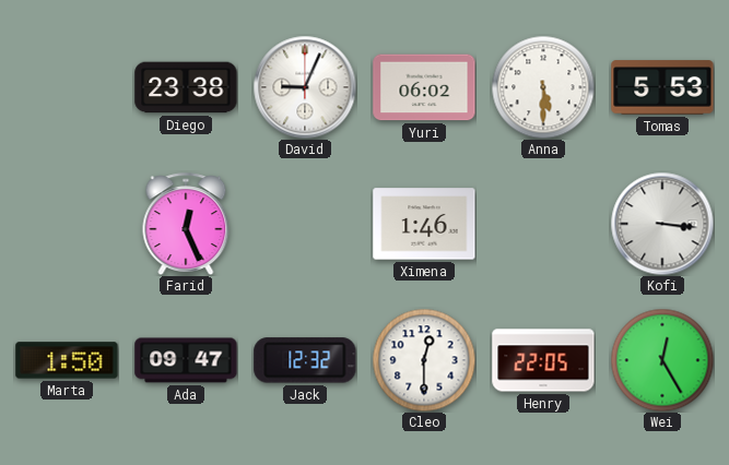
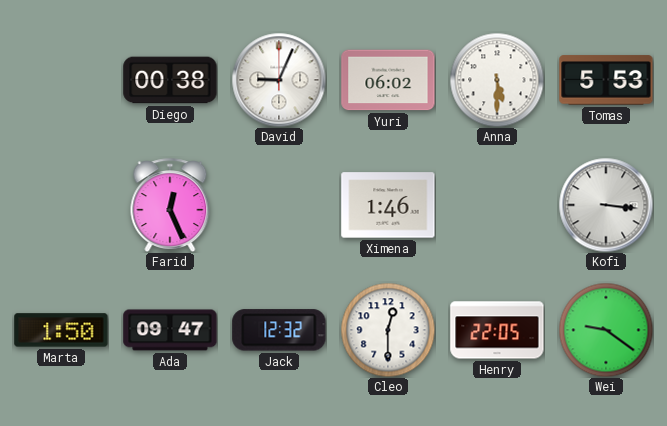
Diego: 23:38 -> 00:38 (170, 80)
Wei: 12:25 -> 9:21 (606, 330)
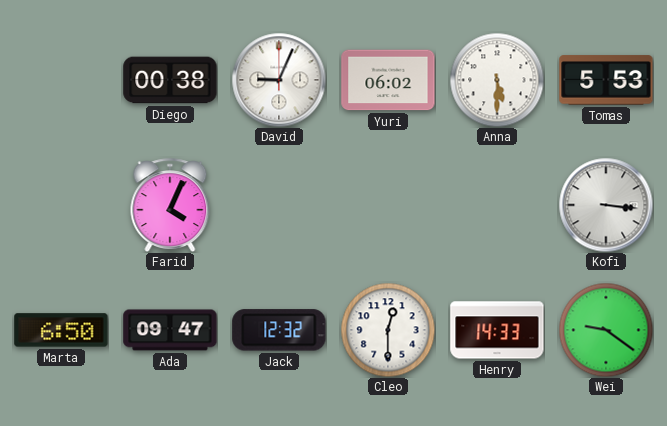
Farid: 12:26 -> 4:04 (170, 205)
Ximena: 1:46 -> none (388, 205)
Marta: 1:50 -> 6:50 (61, 330)
Henry: 22:05 -> 14:33 (497, 330)
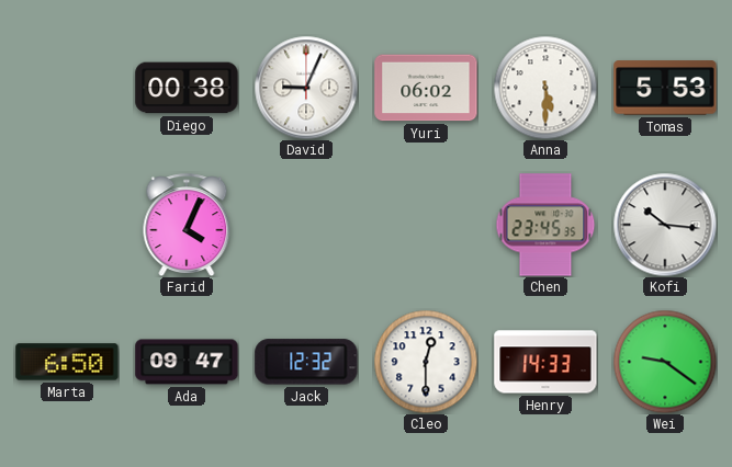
Chen: none -> 23:45 (545, 225)
Kofi: 3:16 -> 10:16 (665, 225)
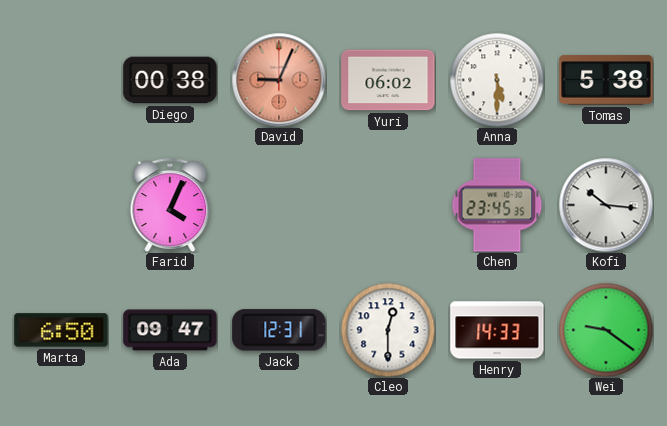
David dial: white -> salmon (279, 80)
Tomas: 5:53 -> 5:38 (606, 80)
Jack: 12:32 -> 12:31 (279, 330)
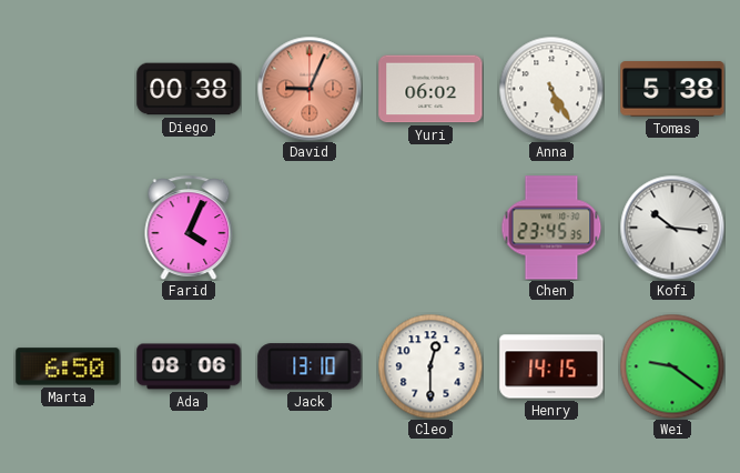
Anna: 5:30 -> 5:25 (551, 89)
Ada: 09:47 -> 08:06 (189, 366)
Jack: 12:31 -> 13:10 (310, 366)
Henry: 14:33 -> 14:15 (551, 366)
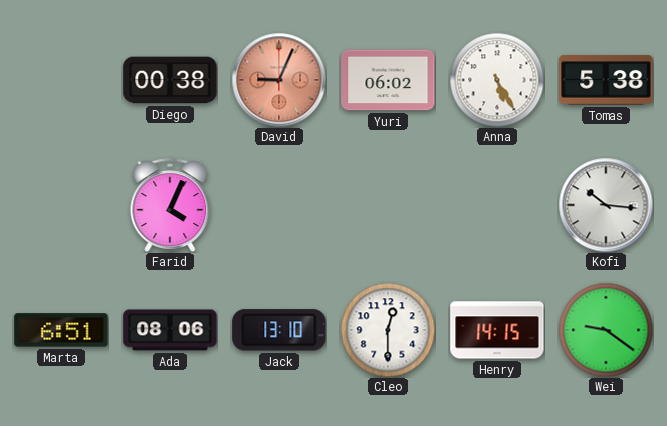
Chen: 23:45 -> none (551, 228)
Marta: 6:50 -> 6:51 (61, 330)
